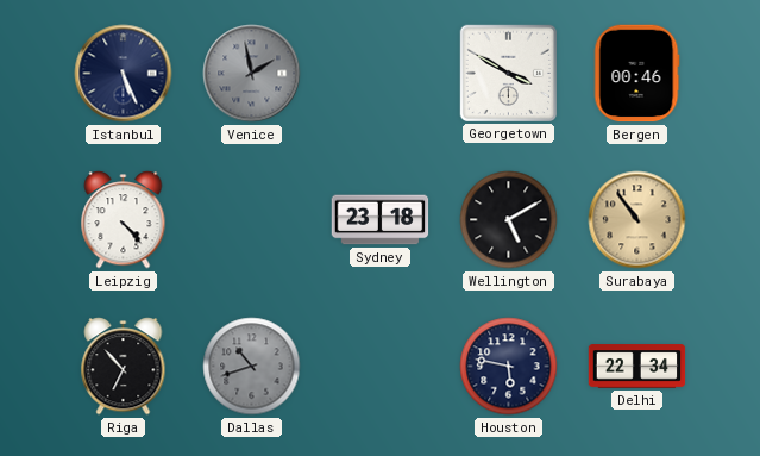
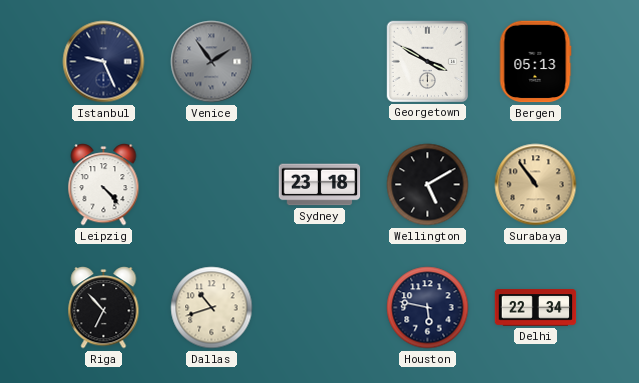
Istanbul: 5:26 -> 9:26 (104, 62)
Venice: 1:58 -> 1:54 (212, 62)
Bergen: 00:46 -> 05:13 (535, 62)
Dallas dial: grey -> cream (212, 308)
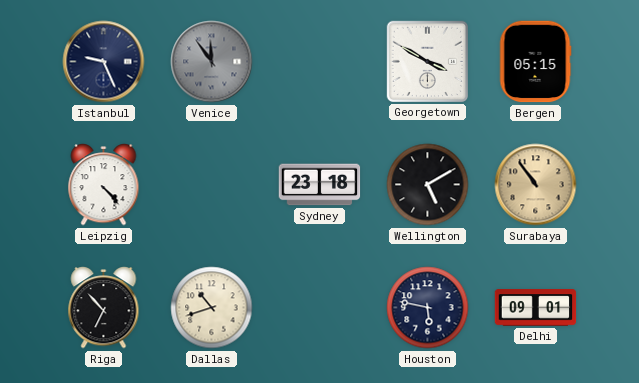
Venice: 1:54 -> 11:54 (212, 62)
Bergen: 05:13 -> 05:15 (535, 62)
Delhi: 22:34 -> 09:01 (536, 308)
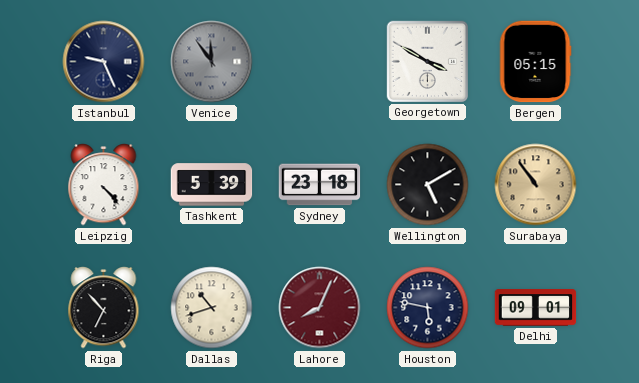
Tashkent: none -> 5:39 (212, 185)
Lahore: none -> 8:04 (320, 308)
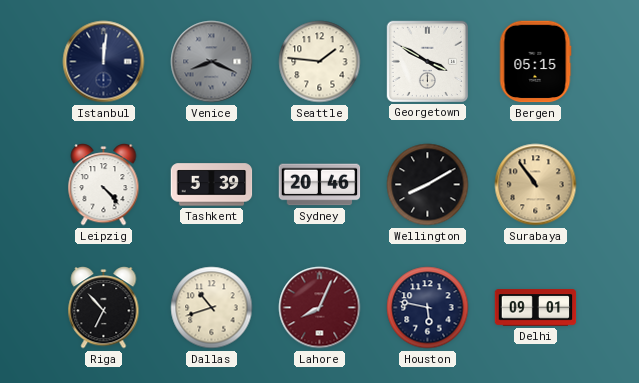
Istanbul: 9:26 -> 12:01 (104, 62)
Venice: 11:54 -> 8:19 (212, 62)
Seattle: none -> 1:46 (320, 62)
Sydney: 23:18 -> 20:46 (320, 185)
Wellington: 5:10 -> 8:10 (428, 185)
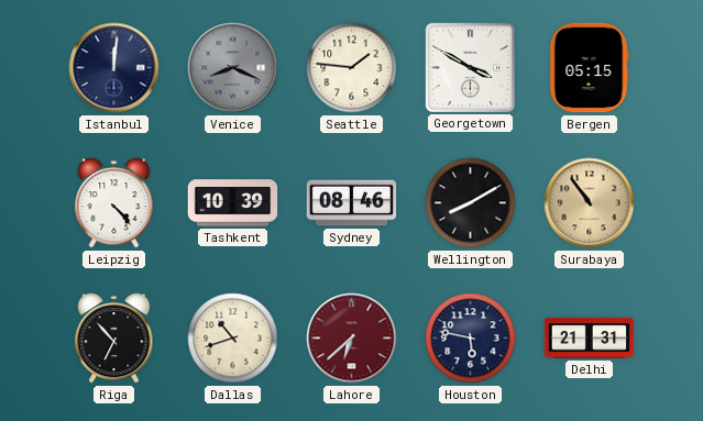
Tashkent: 5:39 -> 10:39 (233, 203)
Sydney: 20:46 -> 08:46 (352, 203)
Lahore: 8:04 -> 6:38 (352, 339)
Delhi: 09:01 -> 21:31 (590, 339)
